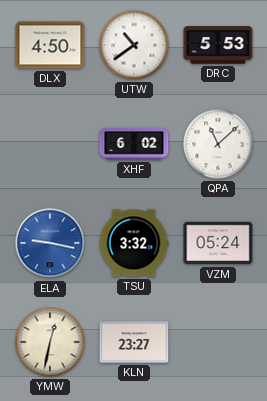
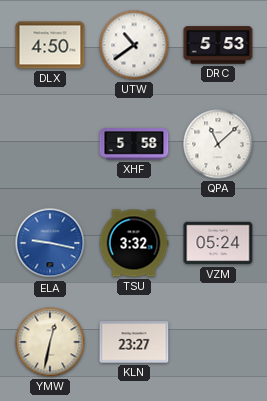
XHF: 6:02 -> 5:58 (134, 144)
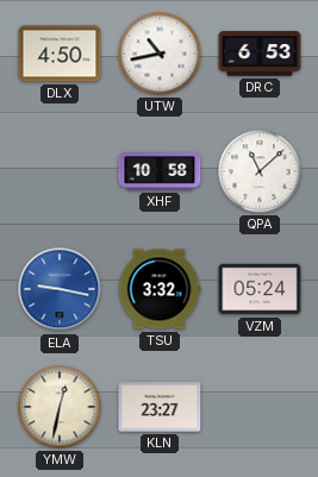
UTW: 10:39 -> 10:43 (160, 54)
DRC: 5:53 -> 6:53 (260, 54)
XHF: 5:58 -> 10:58 (160, 171)
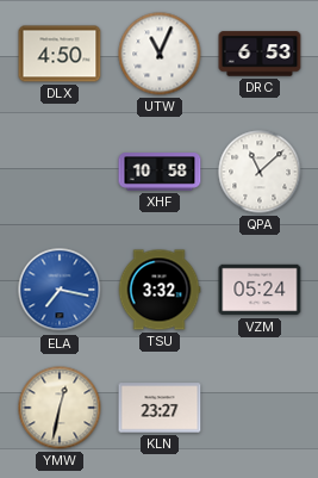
UTW: 10:43 -> 11:04 (160, 54)
ELA: 9:17 -> 7:17 (60, 290)
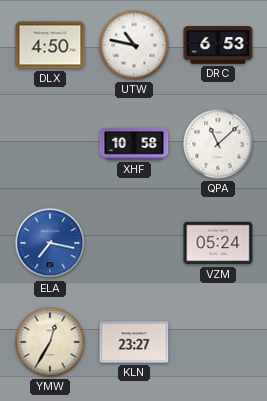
UTW: 11:04 -> 10:47 (134, 45)
TSU: 3:32 -> none (160, 290)
YMW: 12:32 -> 12:35 (50, 342)
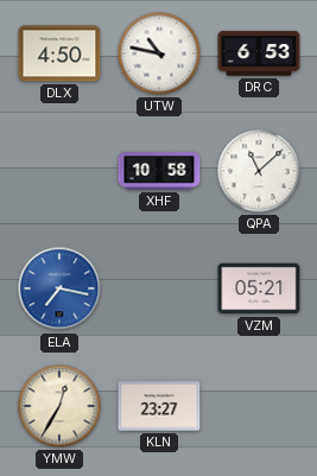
VZM: 05:24 -> 05:21 (259, 288)
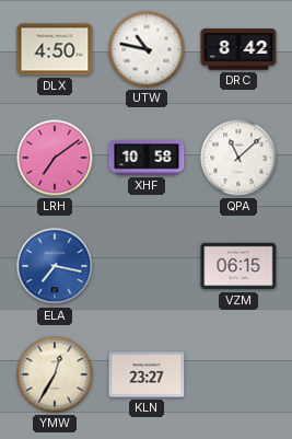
DRC: 6:53 -> 8:42 (238, 49)
LRH: none -> 7:09 (55, 158)
VZM: 05:21 -> 06:15 (238, 266)
